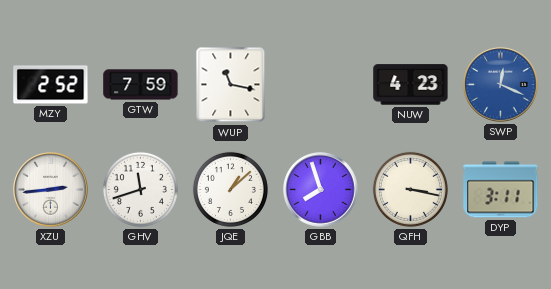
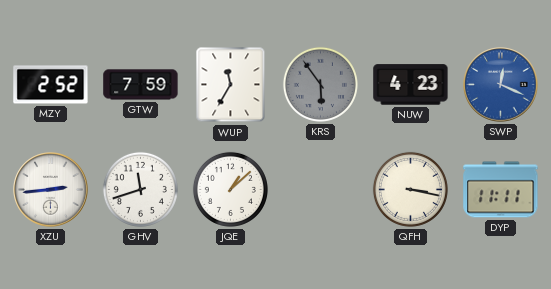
WUP: 11:17 -> 11:35 (231, 85)
KRS: none -> 5:54 (320, 84)
GBB: 7:57 -> none (321, 190)
DYP: 3:11 -> 11:11 (501, 190)
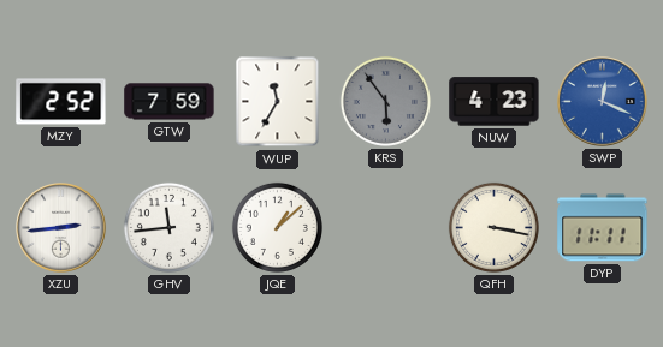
GHV: 11:42 -> 11:44 (168, 227)
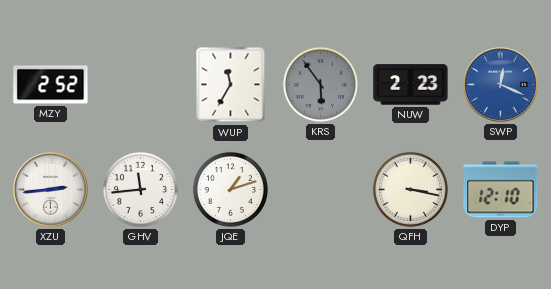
GTW: 7:59 -> none (170, 102)
NUW: 4:23 -> 2:23 (411, 85)
JQE: 1:08 -> 1:12 (230, 189)
DYP: 11:11 -> 12:10 (501, 190)
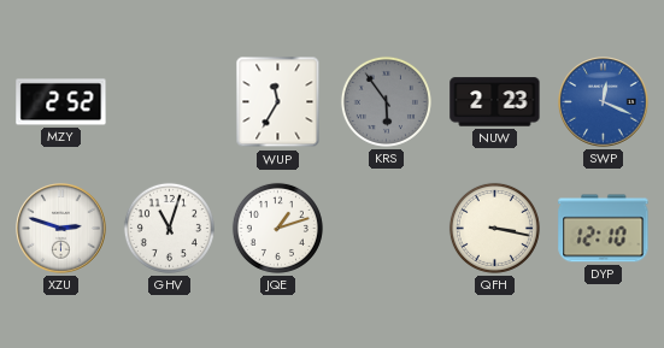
XZU: 2:44 -> 2:48 (61, 229)
GHV: 11:44 -> 11:03 (169, 228)
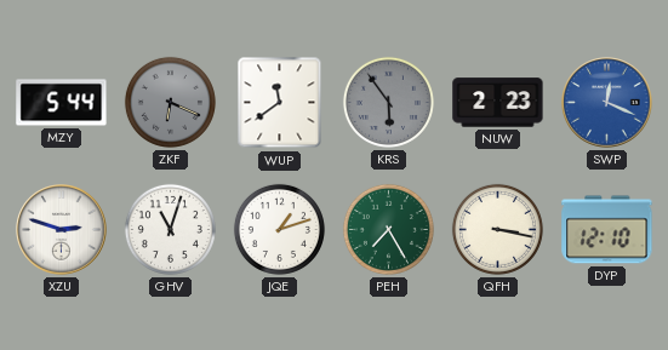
MZY: 2:52 -> 5:44 (62, 103)
ZKF: none -> 6:19 (170, 102)
WUP: 11:35 -> 11:39 (280, 103)
PEH: none -> 7:25 (388, 229)
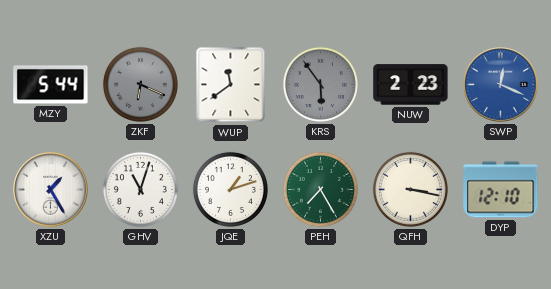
XZU: 2:48 -> 1:25 (51, 190)
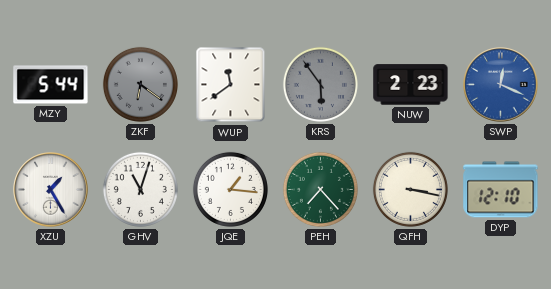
ZKF: 6:19 -> 6:21 (140, 84)
JQE: 1:12 -> 1:16 (230, 189)
PEH: 7:25 -> 7:23 (320, 189)
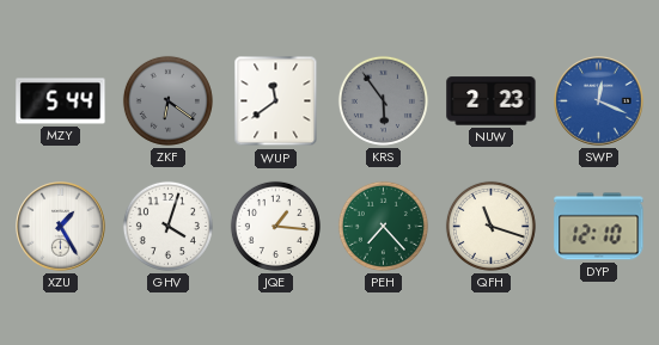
GHV: 11:03 -> 4:03 (167, 226)
QFH: 3:17 -> 11:18 (490, 226)
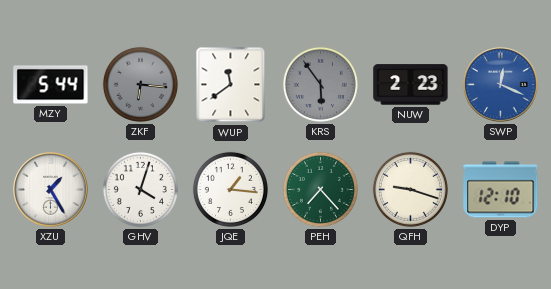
ZKF: 6:21 -> 6:16 (140, 84)
QFH: 11:18 -> 9:18 (410, 189)
